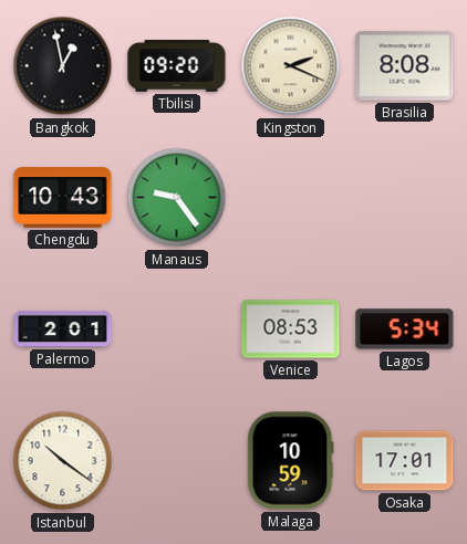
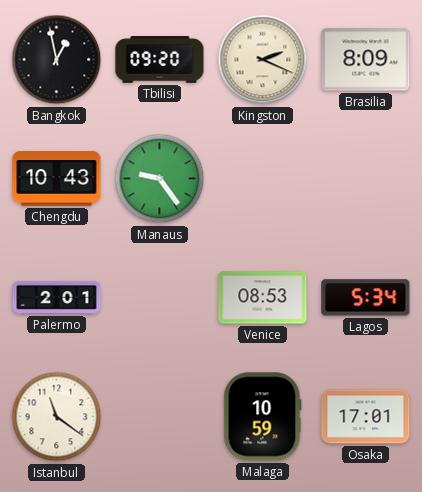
Brasilia: 8:08 -> 8:09 (366, 60)
Istanbul: 10:21 -> 11:21 (57, 417)
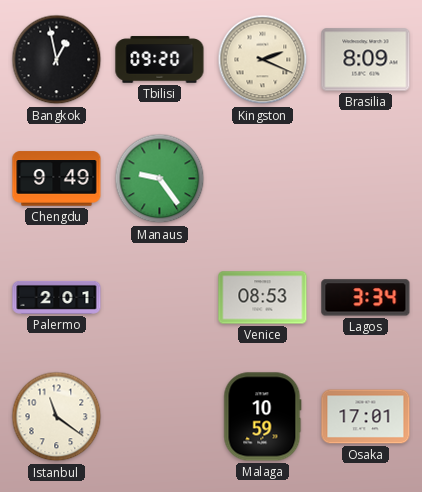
Chengdu: 10:43 -> 9:49 (57, 179)
Lagos: 5:34 -> 3:34 (366, 298)
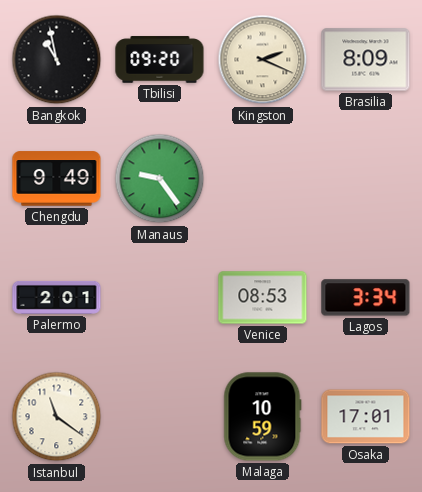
Bangkok: 12:58 -> 10:58 (57, 60)
